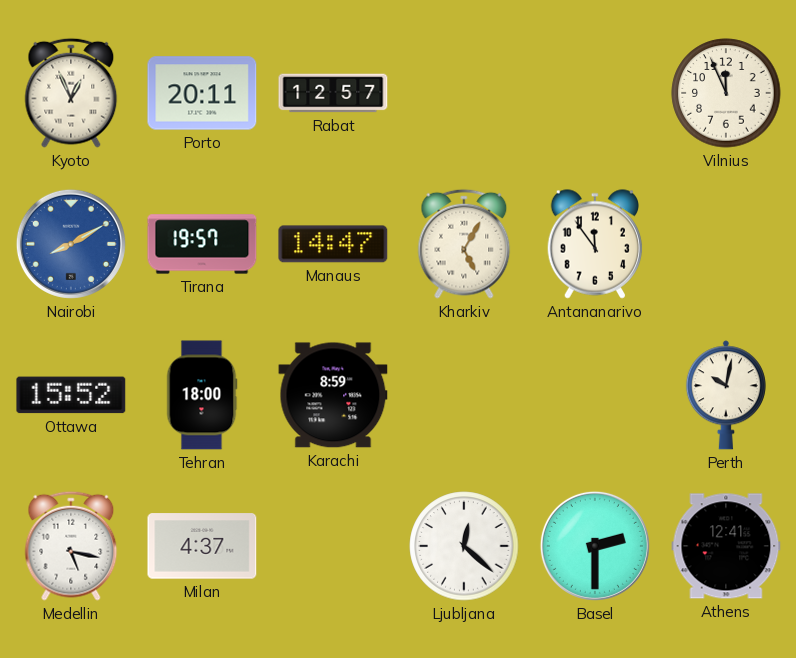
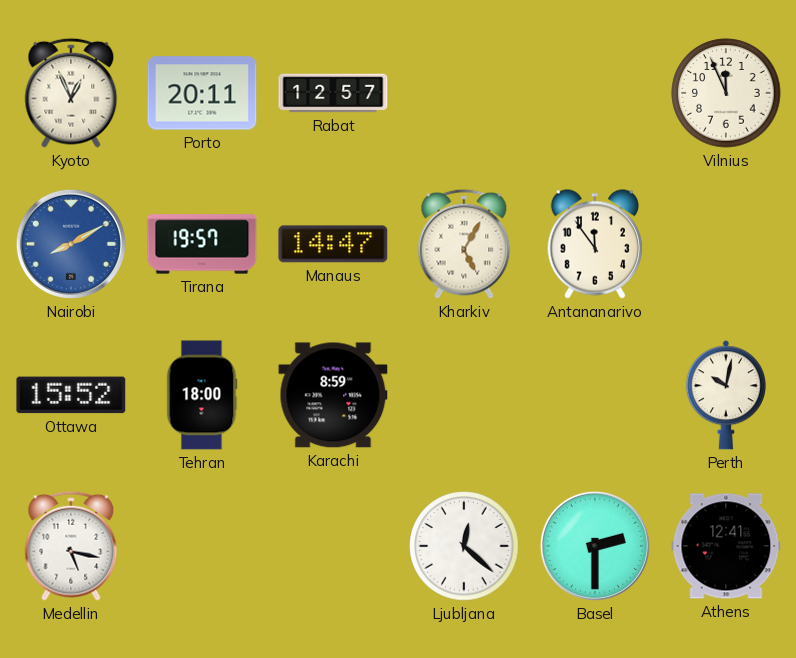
Milan: 4:37 -> none (202, 546)
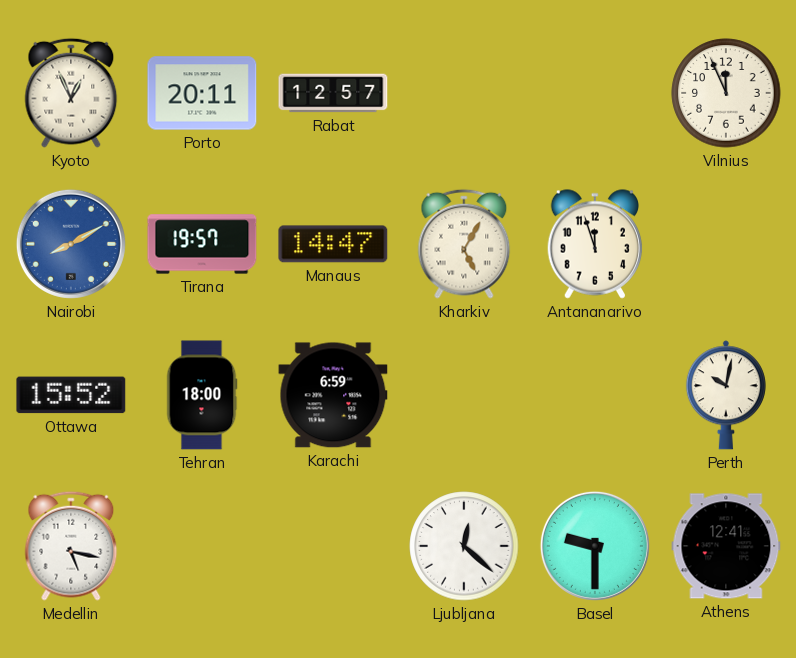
Antananarivo: 11:54 -> 11:57 (595, 244)
Karachi: 8:59 -> 6:59 (333, 395)
Basel: 2:30 -> 9:30 (595, 546)
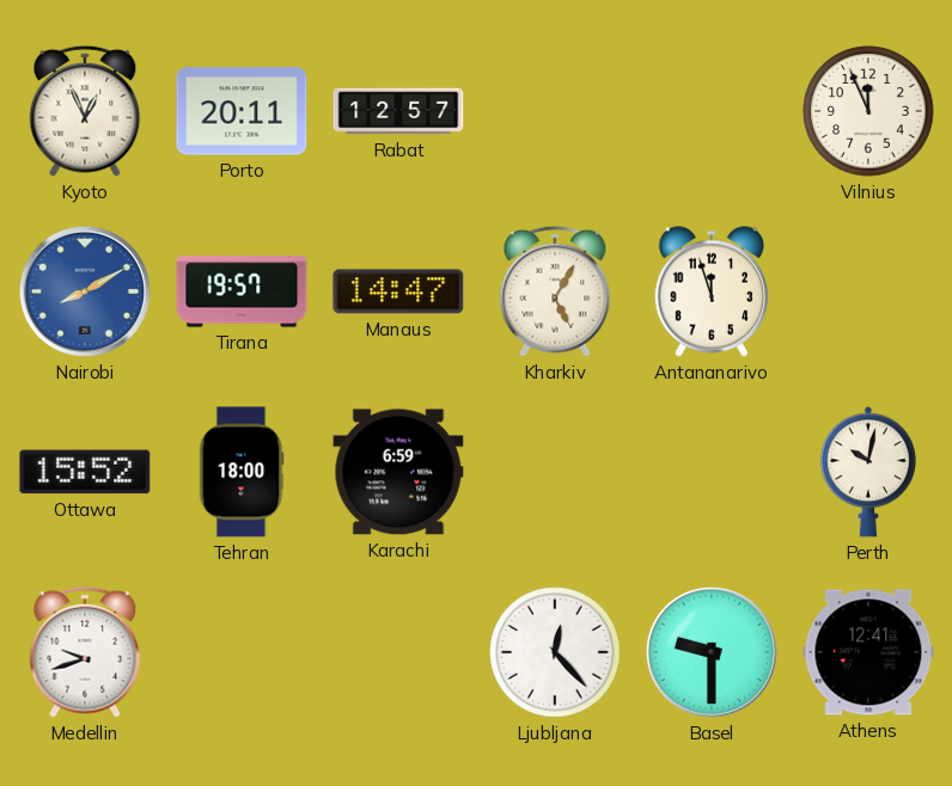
Medellin: 5:17 -> 9:42 (85, 652)
Ljubljana: 12:22 -> 12:23 (555, 652)
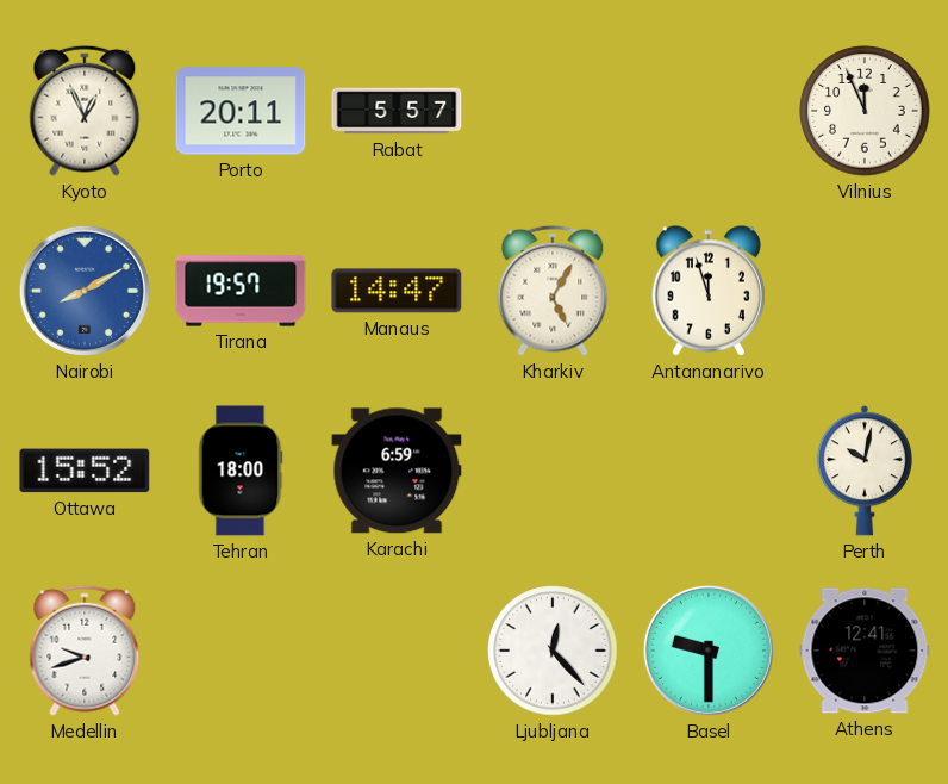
Rabat: 12:57 -> 5:57 (397, 111)
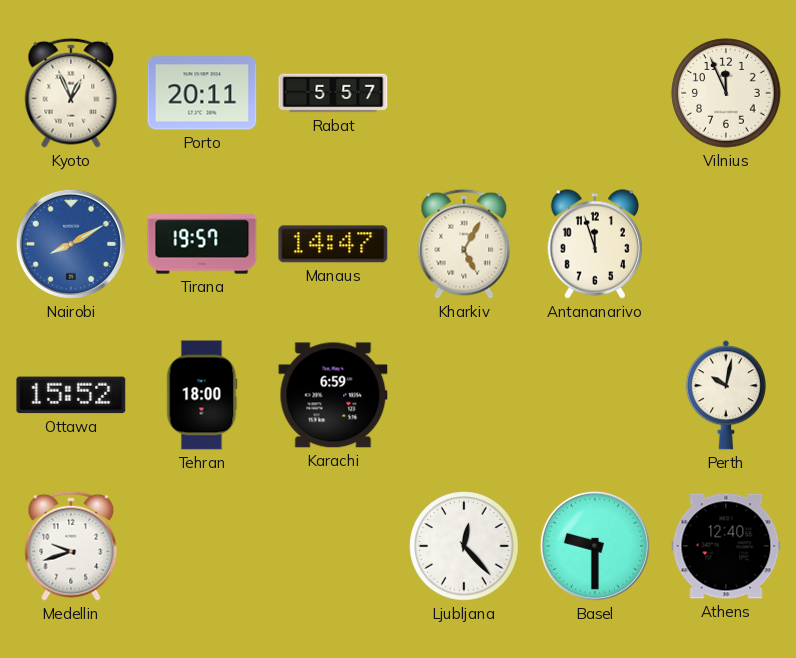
Athens: 12:41 -> 12:40 (726, 546)
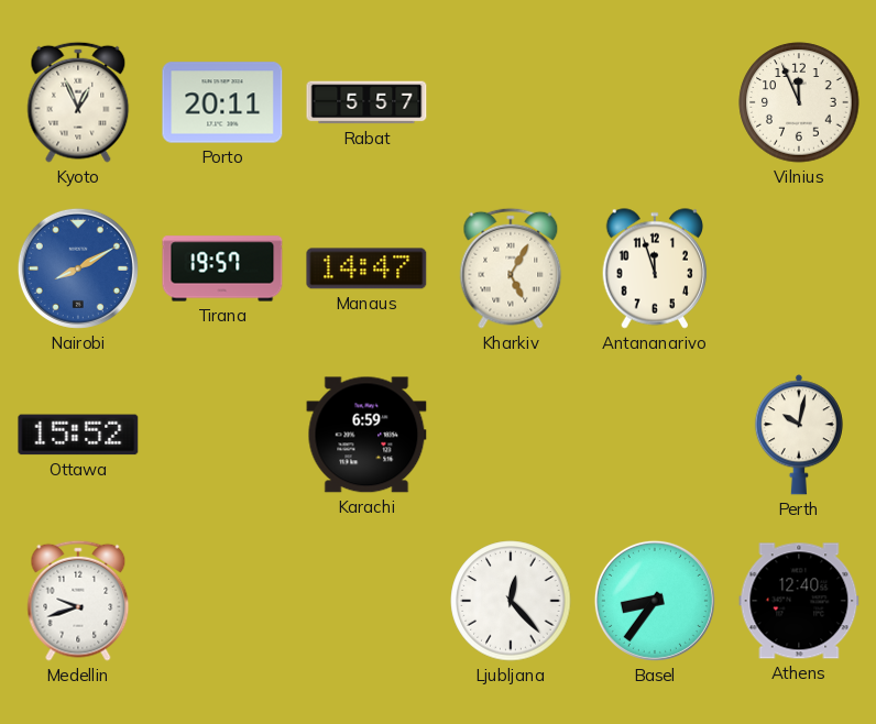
Tehran: 18:00 -> none (202, 395)
Basel: 9:30 -> 8:36 (655, 601)
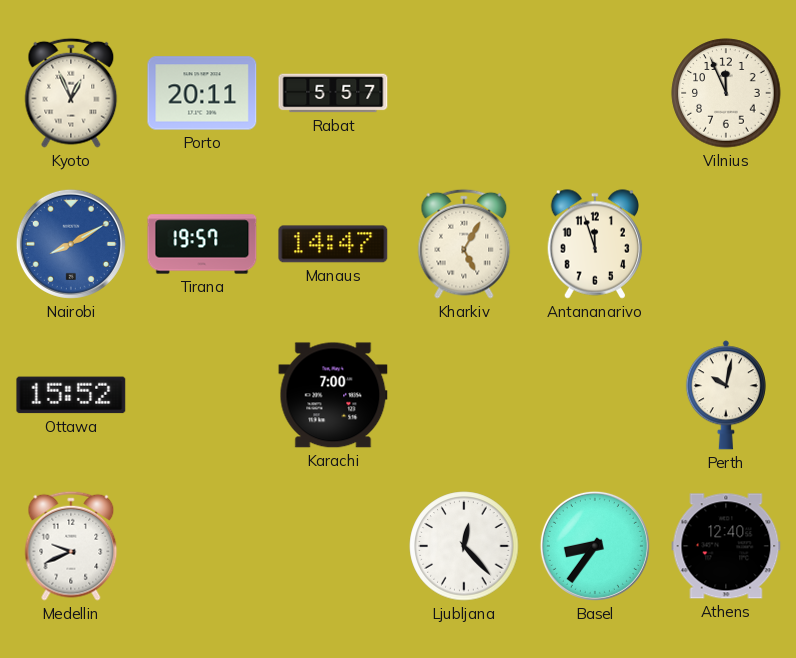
Karachi: 6:59 -> 7:00 (333, 395)
Medellin: 9:42 -> 9:41 (71, 546)
